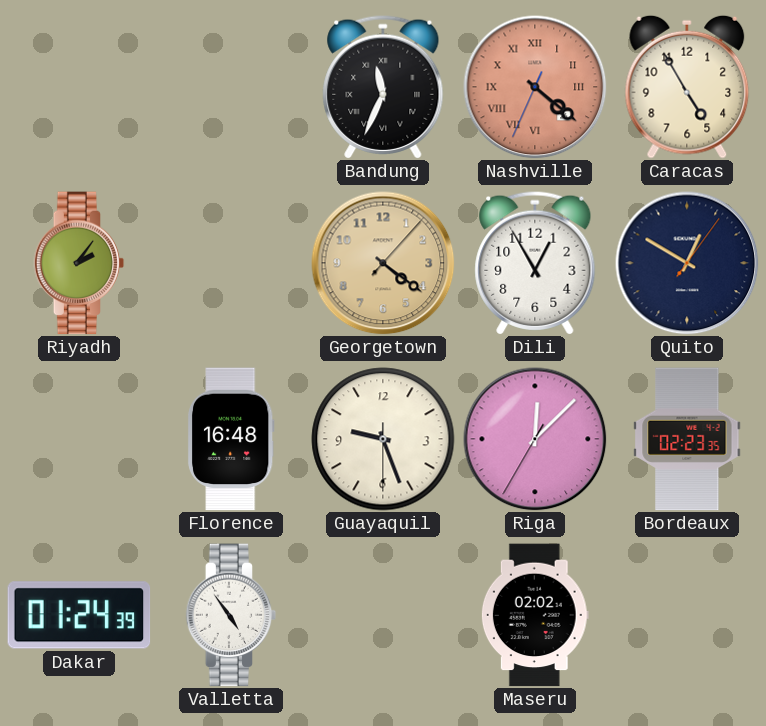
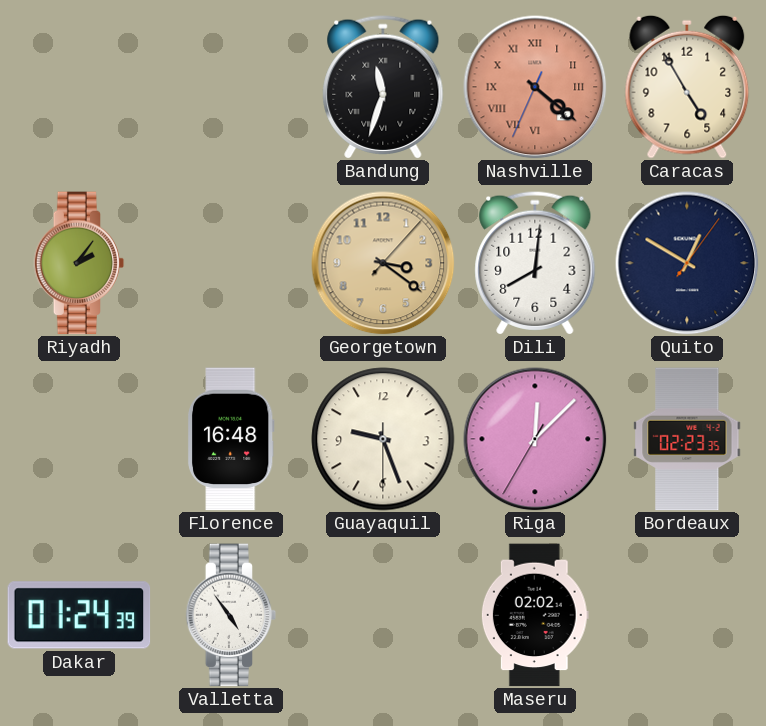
Bandung: 11:34 -> 11:33 (383, 87)
Georgetown: 4:21 -> 3:21 (383, 263)
Dili: 12:55 -> 8:01 (535, 263)
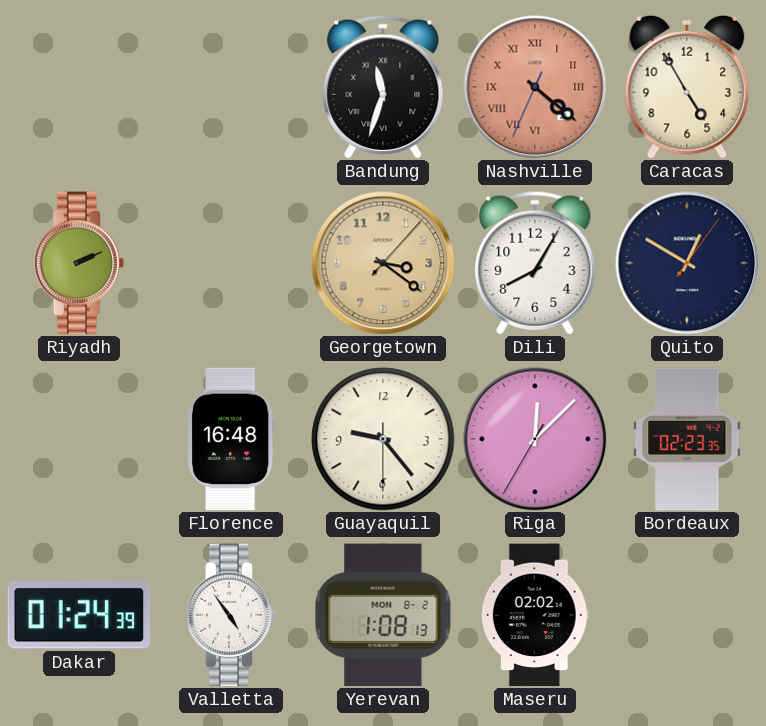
Riyadh: 2:06 -> 2:11 (79, 263)
Dili: 8:01 -> 8:05 (535, 263)
Guayaquil: 9:26 -> 9:23 (383, 439)
Yerevan: none -> 1:08 (383, 615)
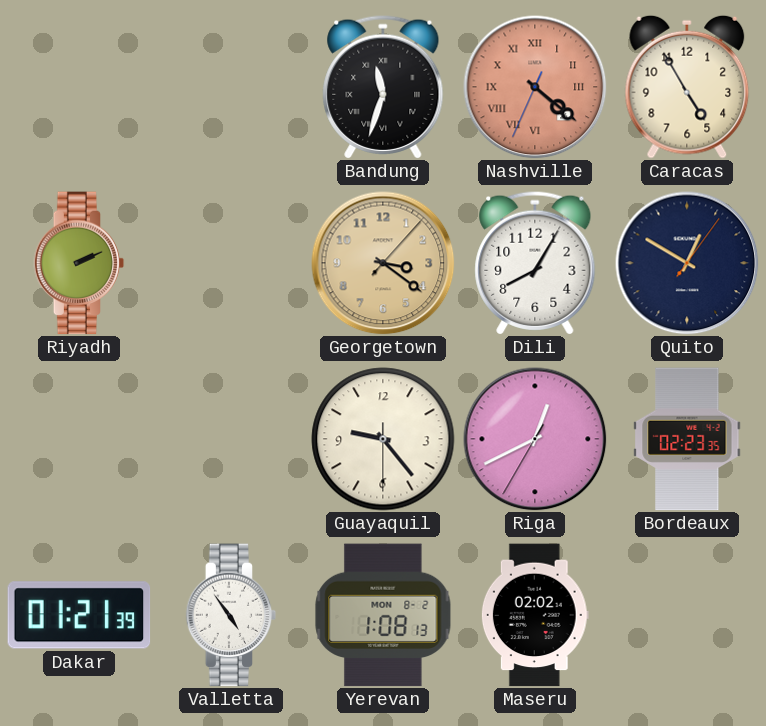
Florence: 16:48 -> none (231, 439)
Riga: 12:07 -> 12:40 (535, 439)
Dakar: 01:24 -> 01:21 (79, 615)
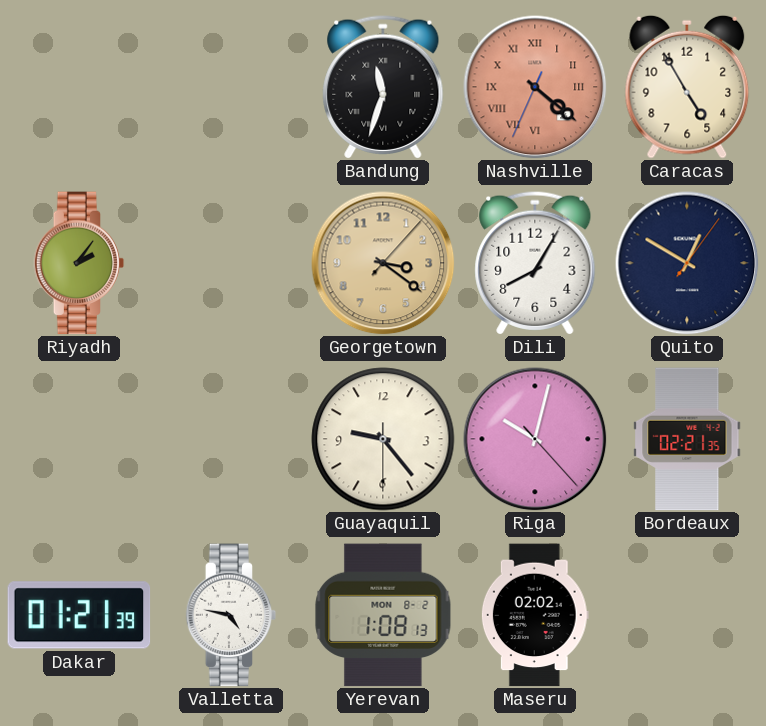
Riyadh: 2:11 -> 2:06 (79, 263)
Riga: 12:40 -> 10:02 (535, 439)
Bordeaux: 02:23 -> 02:21 (687, 439)
Valletta: 4:54 -> 4:47 (231, 615)
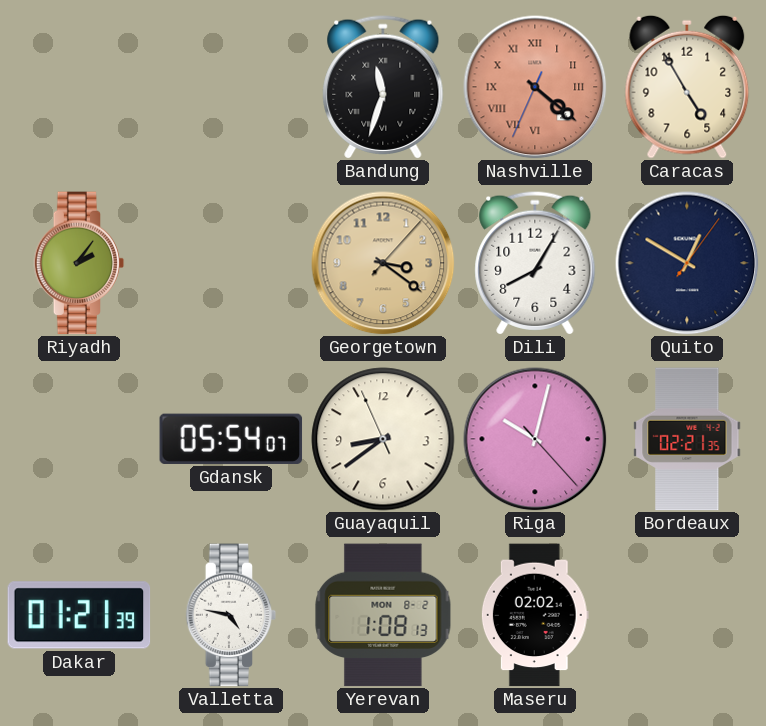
Gdansk: none -> 05:54 (231, 439)
Guayaquil: 9:23 -> 8:38 (383, 439)
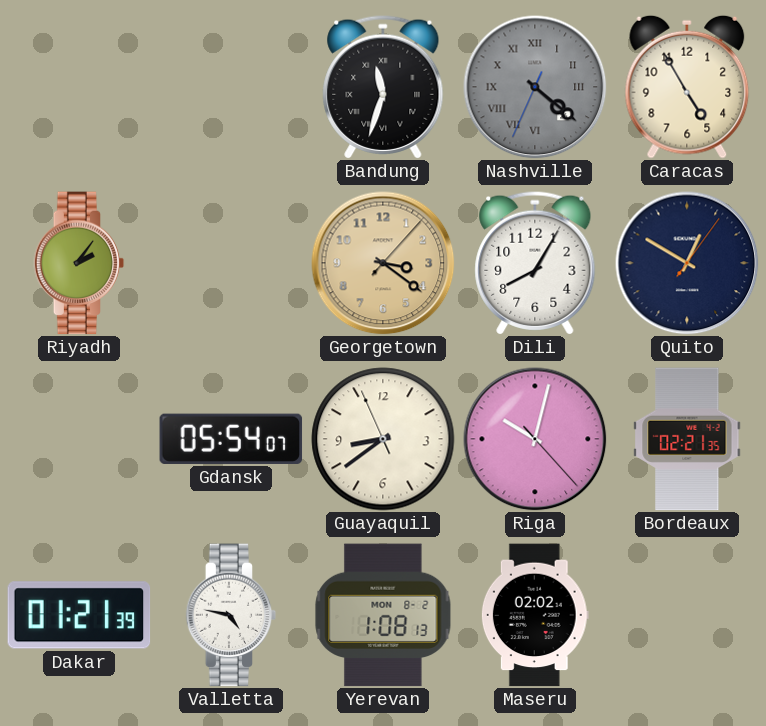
Nashville dial: salmon -> grey (535, 87)
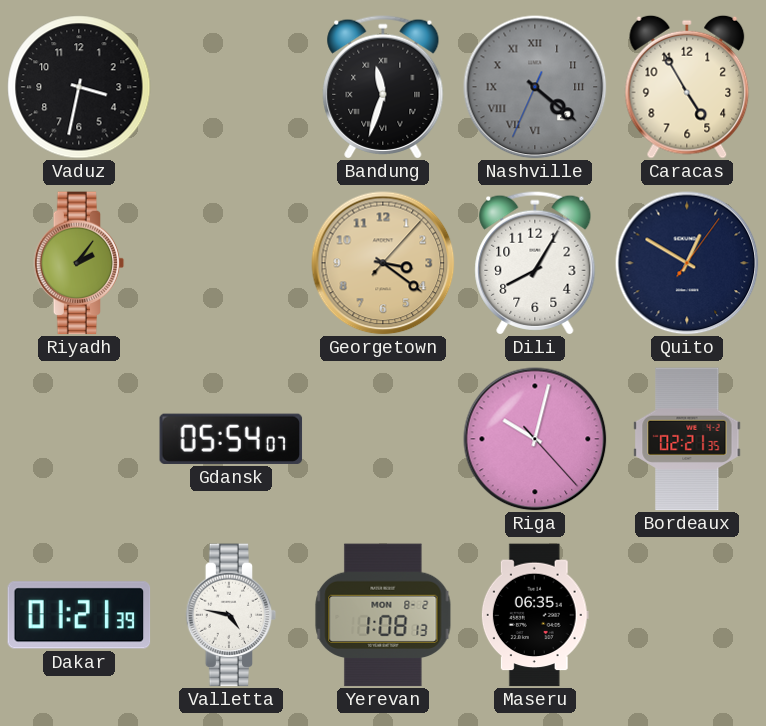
Vaduz: none -> 3:32 (79, 87)
Guayaquil: 8:38 -> none (383, 439)
Maseru: 02:02 -> 06:35 (535, 615)
